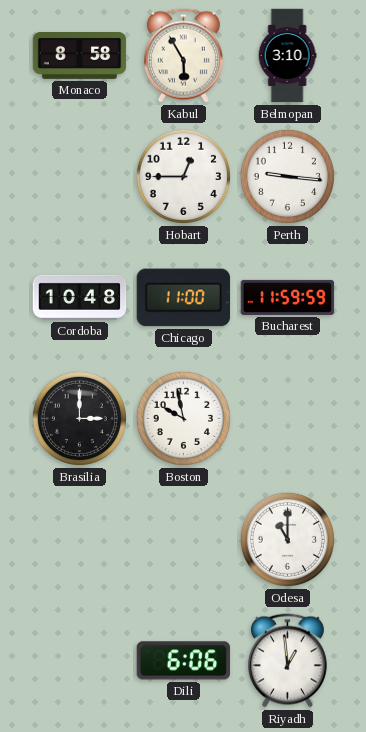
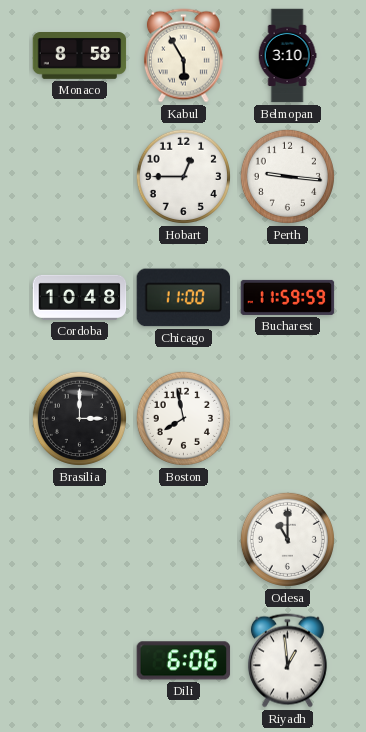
Boston: 9:58 -> 7:58 (183, 418)
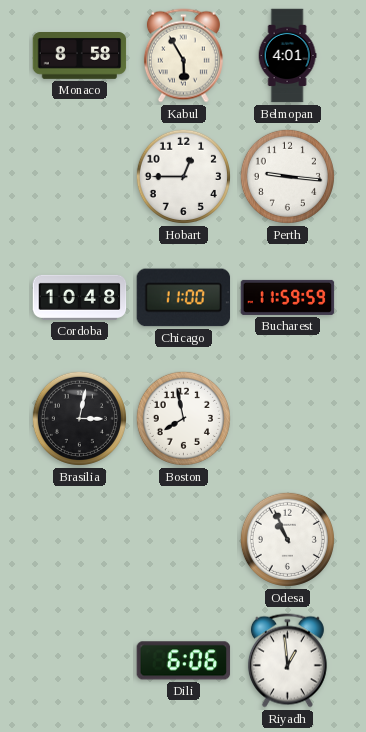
Belmopan: 3:10 -> 4:01 (287, 56)
Brasilia: 3:00 -> 3:02 (79, 418)
Odesa: 11:00 -> 10:56 (287, 539)
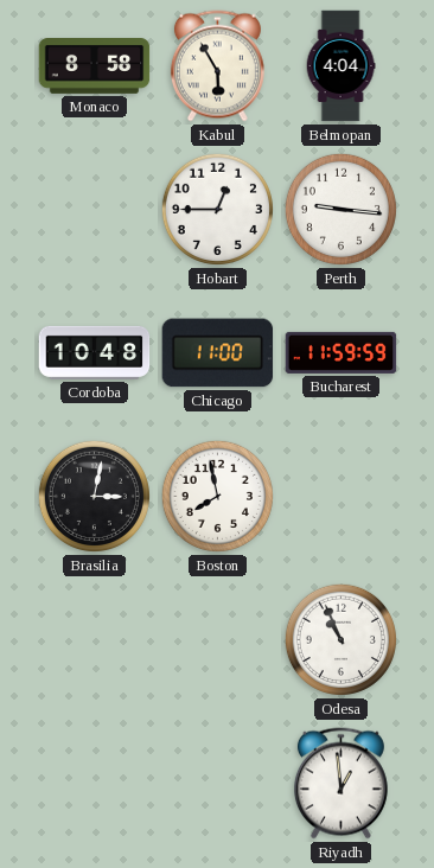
Belmopan: 4:01 -> 4:04 (340, 66)
Dili: 6:06 -> none (184, 661)
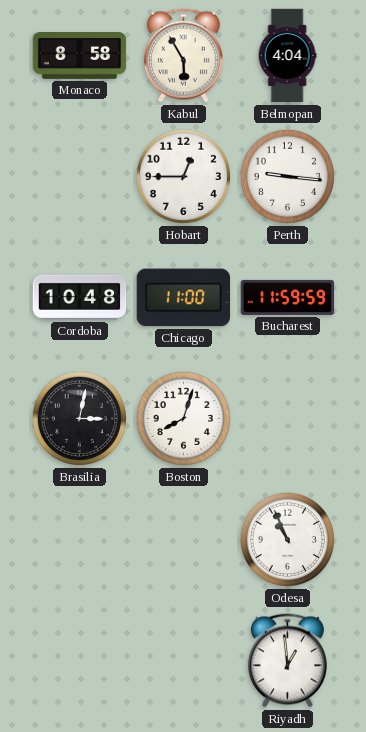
Boston: 7:58 -> 8:03 (183, 418)
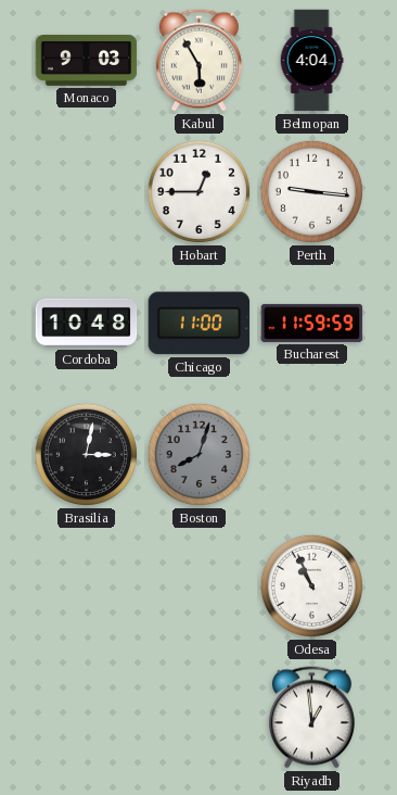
Monaco: 8:58 -> 9:03 (87, 61)
Boston dial: white -> grey (198, 454)
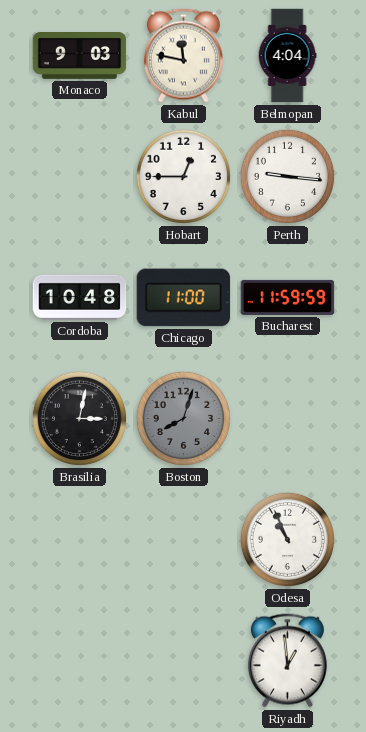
Kabul: 5:55 -> 11:47 (183, 56)
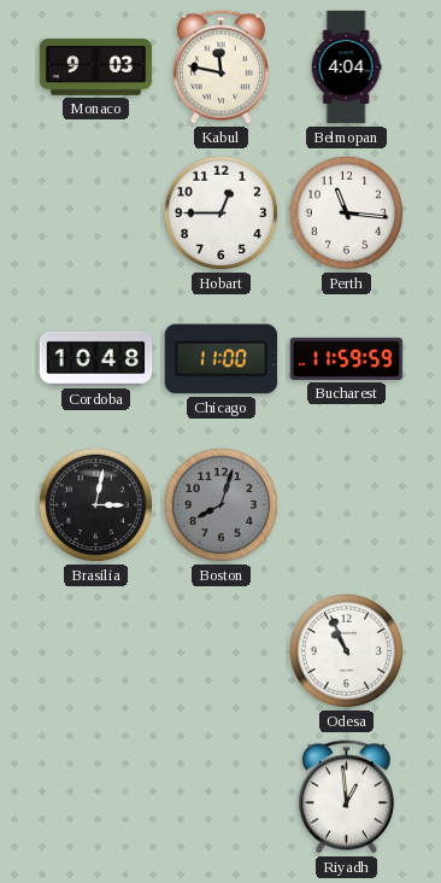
Perth: 9:16 -> 11:16 (346, 212)
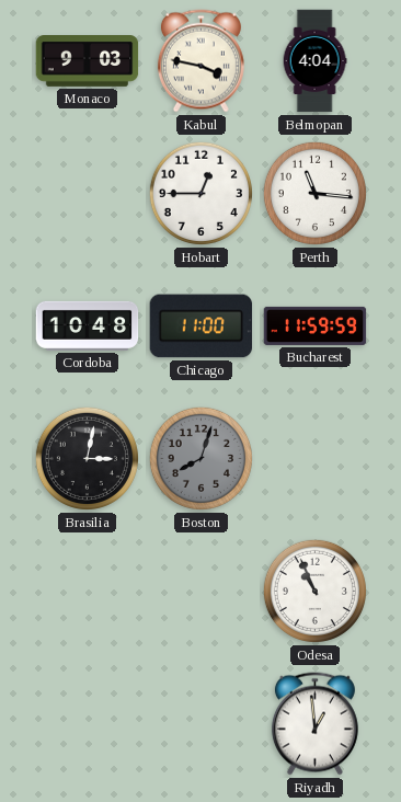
Kabul: 11:47 -> 3:47 (200, 61)
